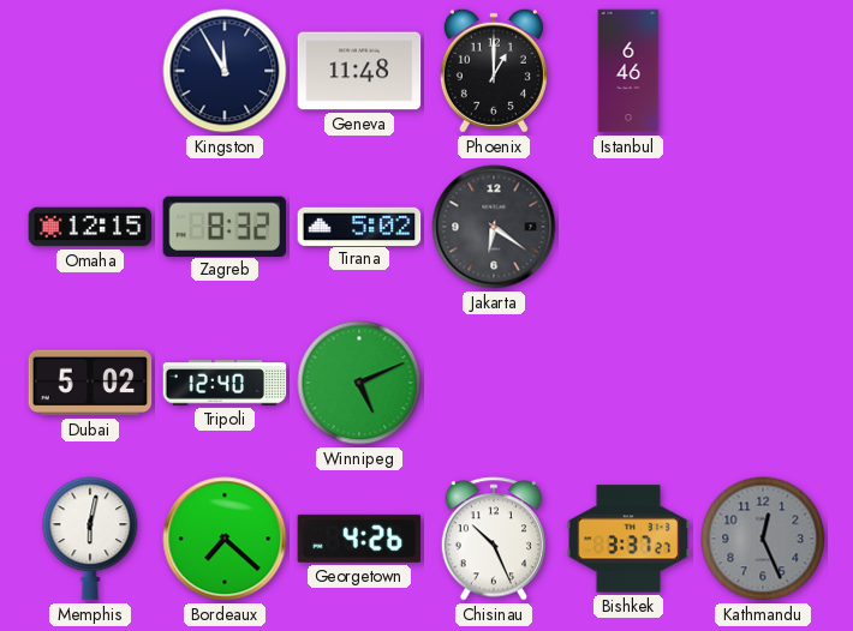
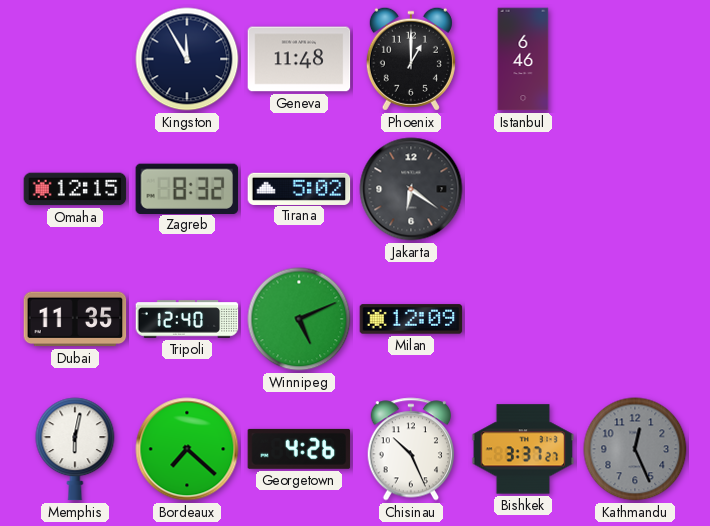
Dubai: 5:02 -> 11:35 (75, 319)
Milan: none -> 12:09 (411, 319)
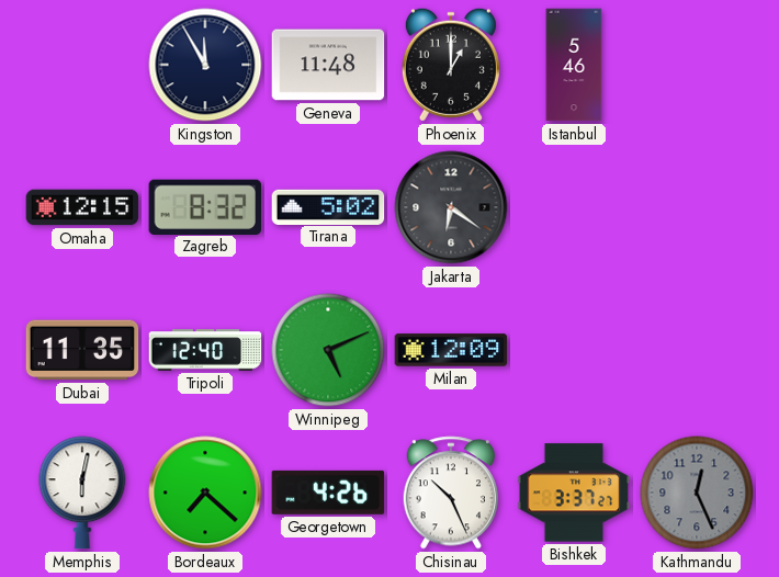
Istanbul: 6:46 -> 5:46 (574, 65)
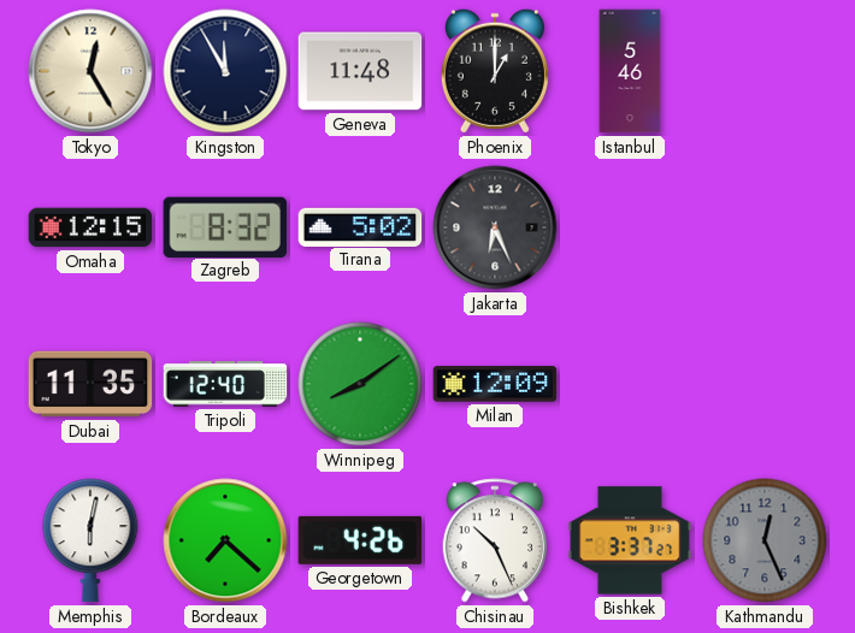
Tokyo: none -> 12:25 (90, 71)
Jakarta: 6:21 -> 6:26 (495, 227)
Winnipeg: 5:11 -> 8:09 (360, 384)
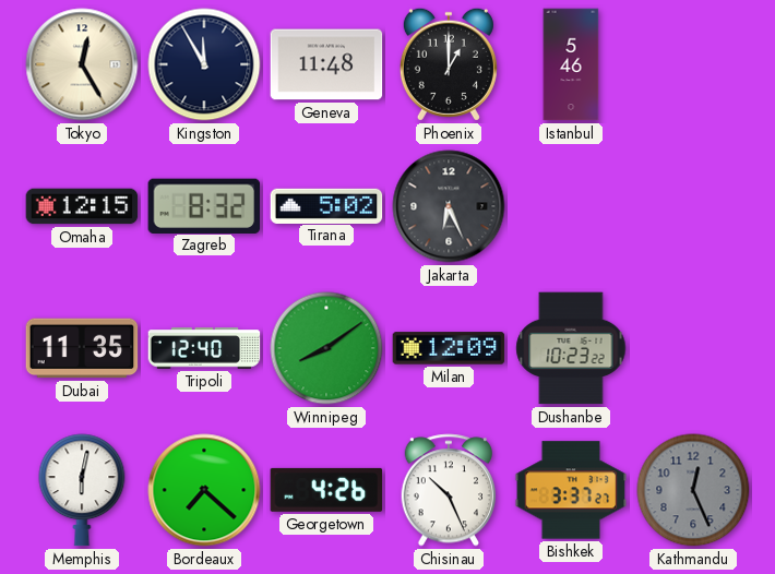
Dushanbe: none -> 10:23 (571, 348)
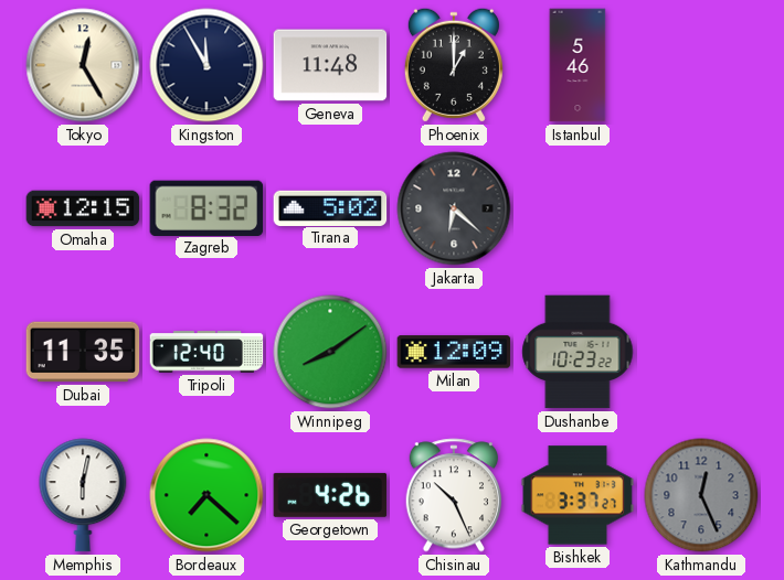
Jakarta: 6:26 -> 6:22 (454, 208)
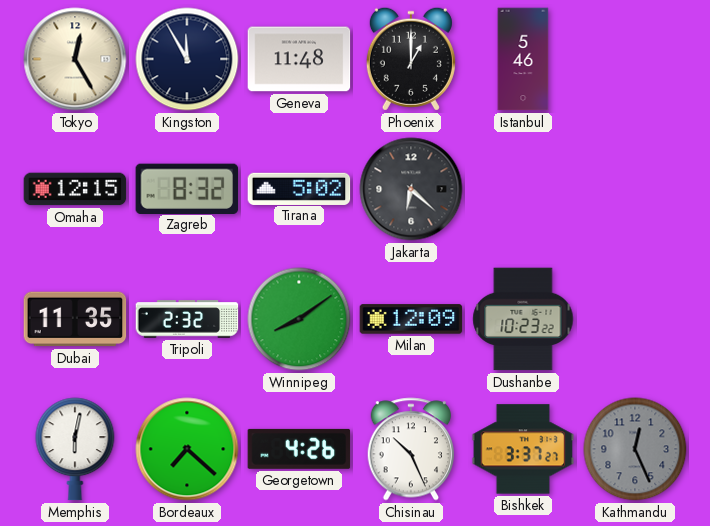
Tripoli: 12:40 -> 2:32 (187, 319)
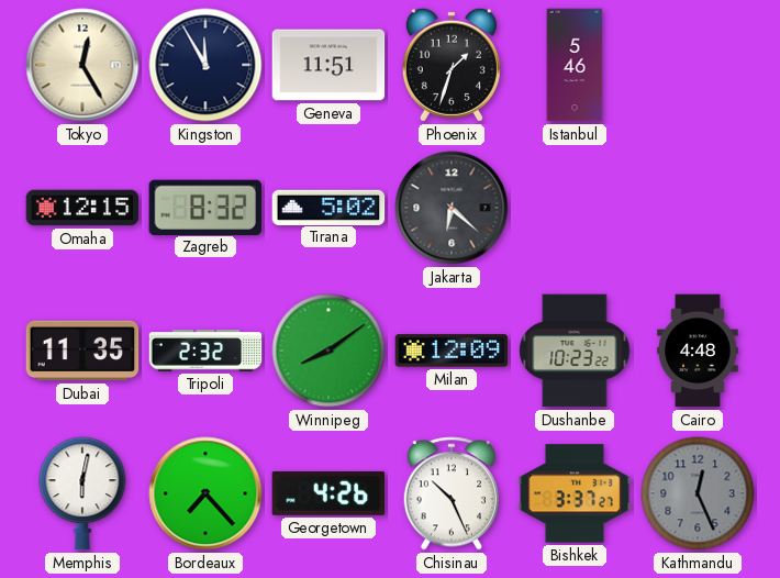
Geneva: 11:48 -> 11:51 (328, 65)
Phoenix: 1:00 -> 1:33 (452, 65)
Cairo: none -> 4:48 (698, 351)
Bordeaux: 7:22 -> 7:23 (205, 493)
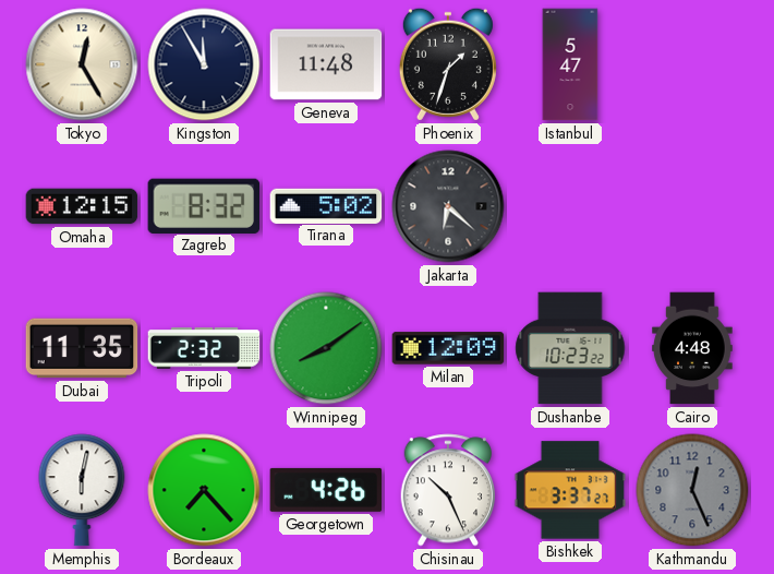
Geneva: 11:51 -> 11:48 (326, 64)
Istanbul: 5:46 -> 5:47 (570, 64)
